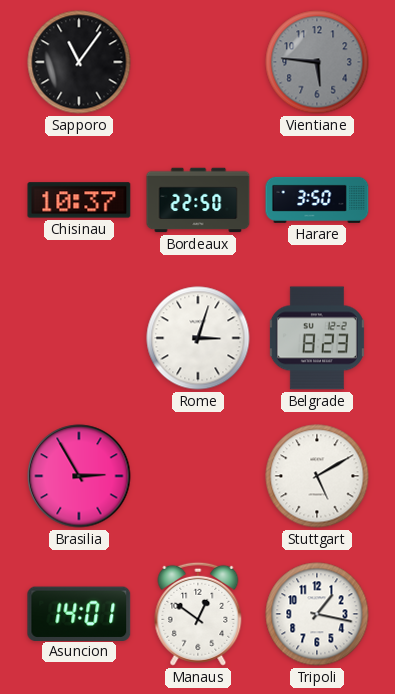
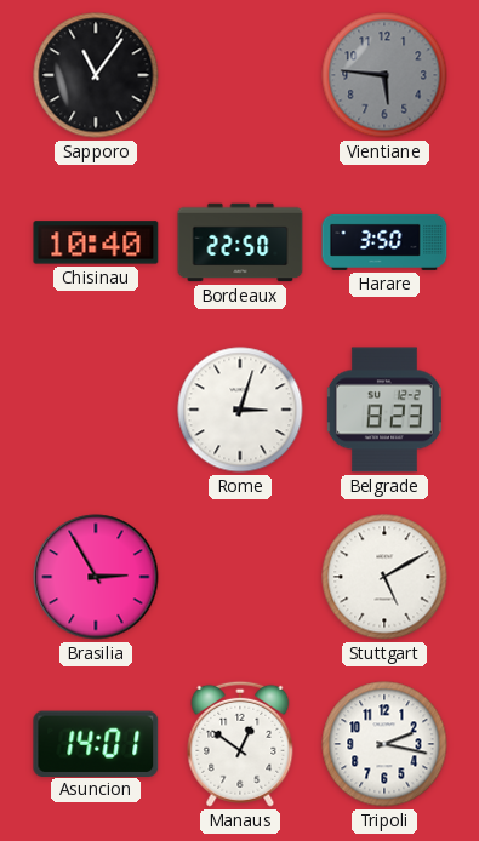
Chisinau: 10:37 -> 10:40 (96, 242)
Tripoli: 1:17 -> 2:17 (384, 744)
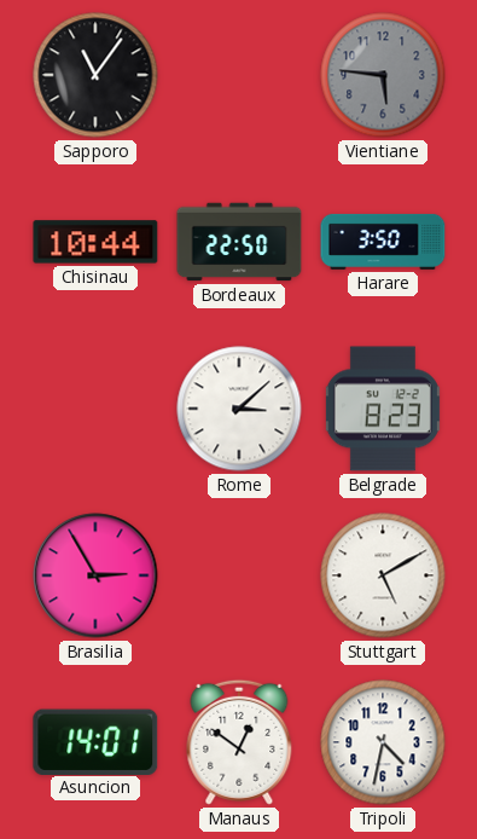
Chisinau: 10:40 -> 10:44 (95, 242)
Rome: 3:03 -> 3:08 (239, 409)
Tripoli: 2:17 -> 4:32 (383, 742)
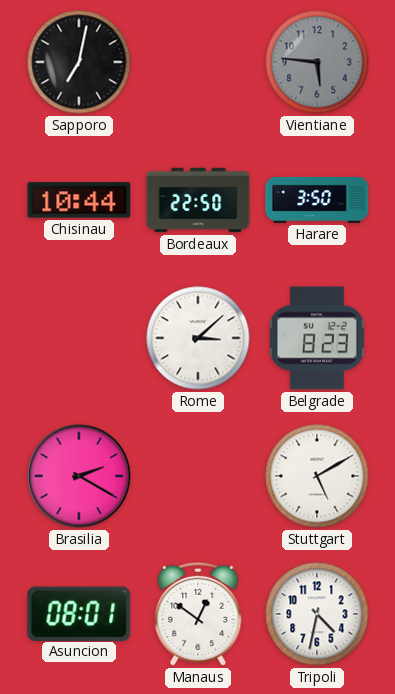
Sapporo: 11:06 -> 7:02 (79, 62)
Brasilia: 2:55 -> 2:20 (79, 476)
Asuncion: 14:01 -> 08:01 (79, 613)
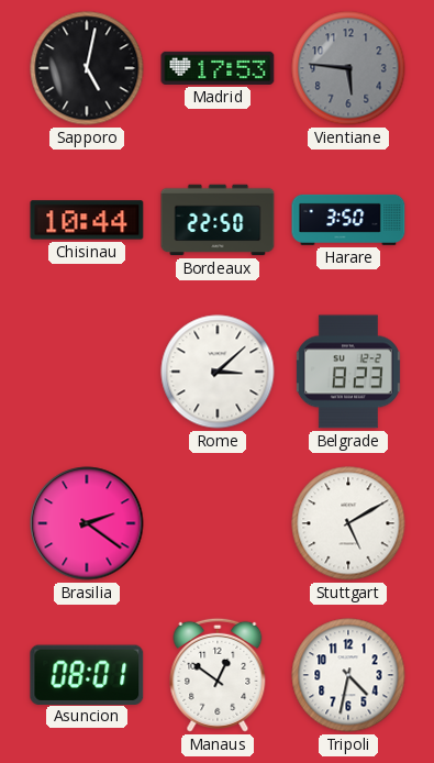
Sapporo: 7:02 -> 5:02 (87, 68)
Madrid: none -> 17:53 (218, 68)
Brasilia: 2:20 -> 2:21 (87, 523)
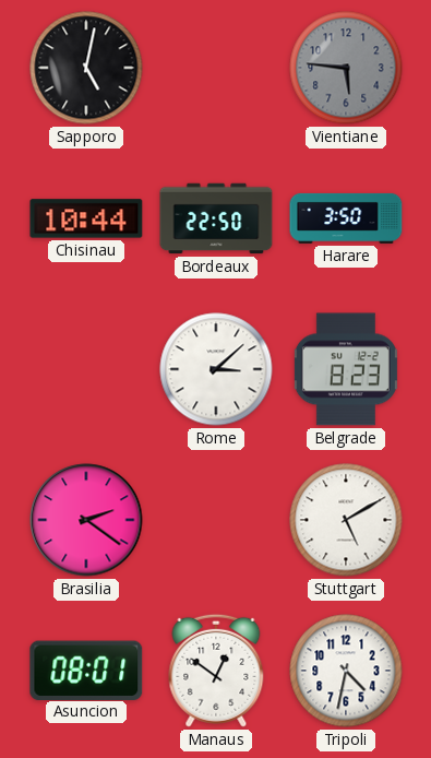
Madrid: 17:53 -> none (218, 68)
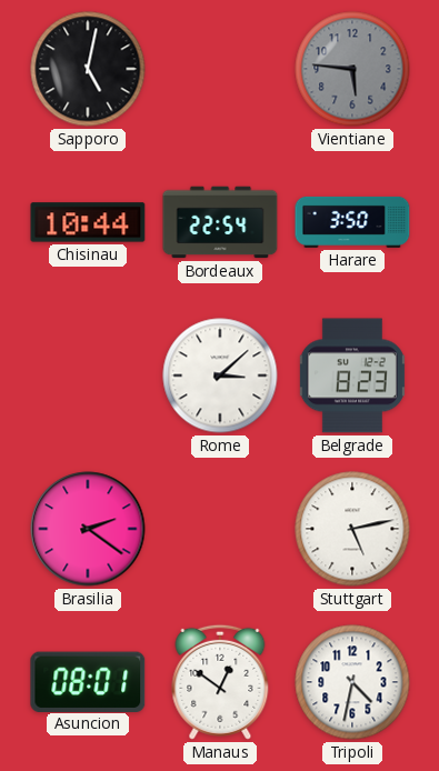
Bordeaux: 22:50 -> 22:54 (220, 222)
Stuttgart: 5:10 -> 5:13 (352, 529)
